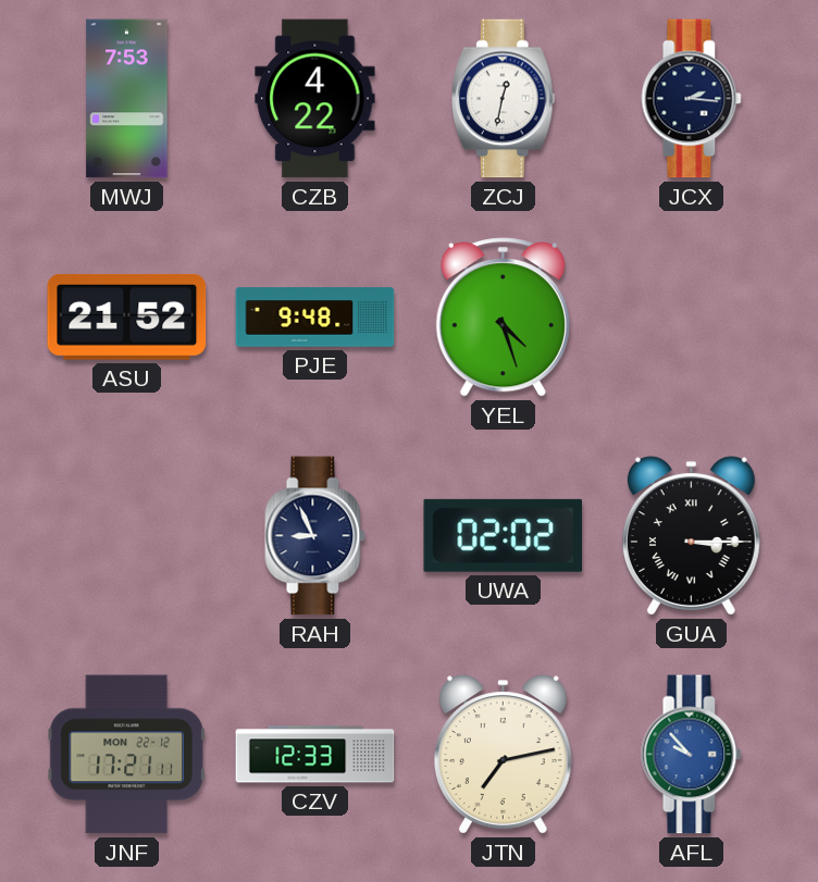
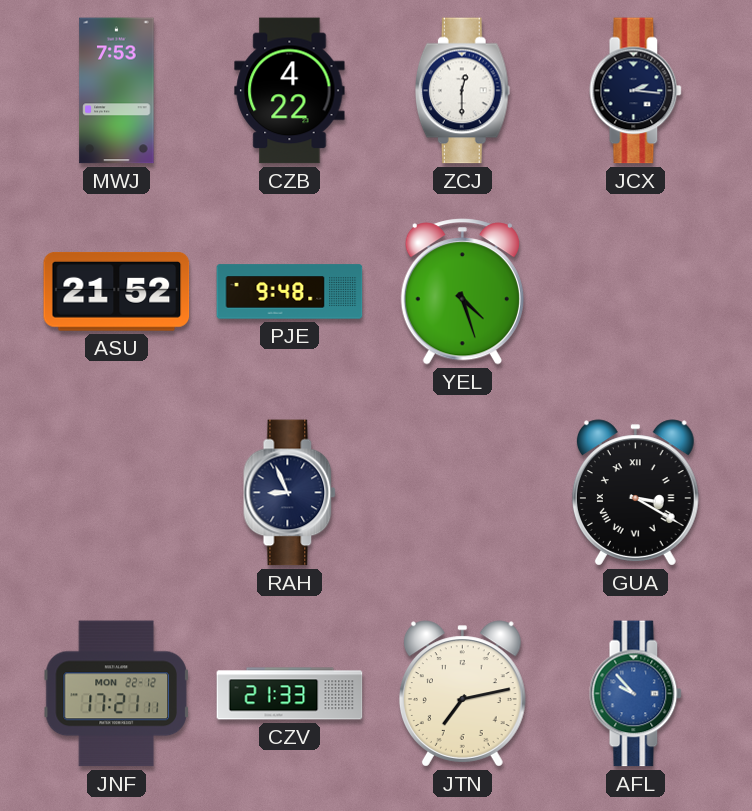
ZCJ: 12:32 -> 12:30 (462, 91)
UWA: 02:02 -> none (504, 535)
GUA: 3:15 -> 3:20 (635, 493)
CZV: 12:33 -> 21:33 (290, 694)
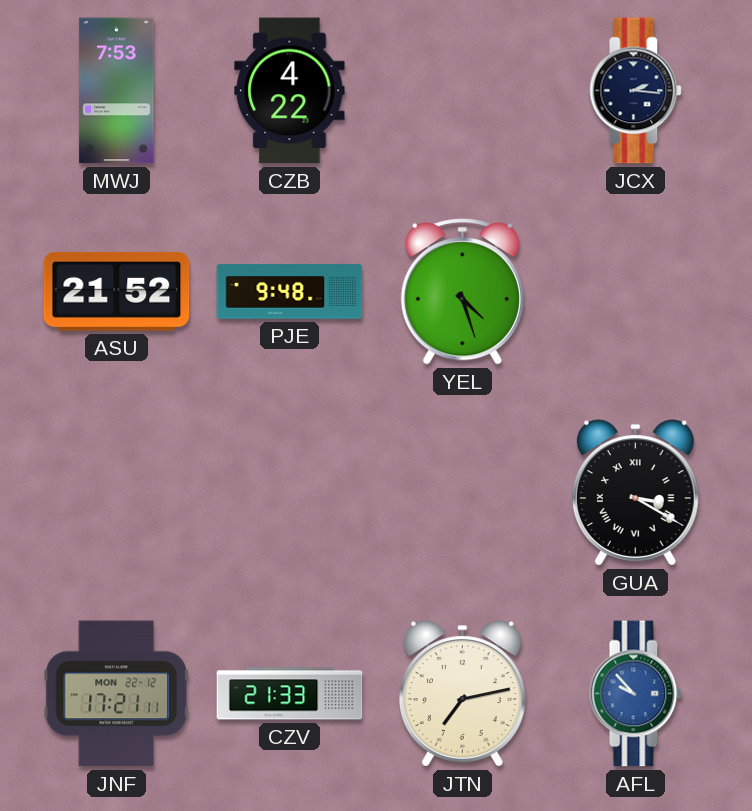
ZCJ: 12:30 -> none (462, 91)
RAH: 8:56 -> none (290, 493)
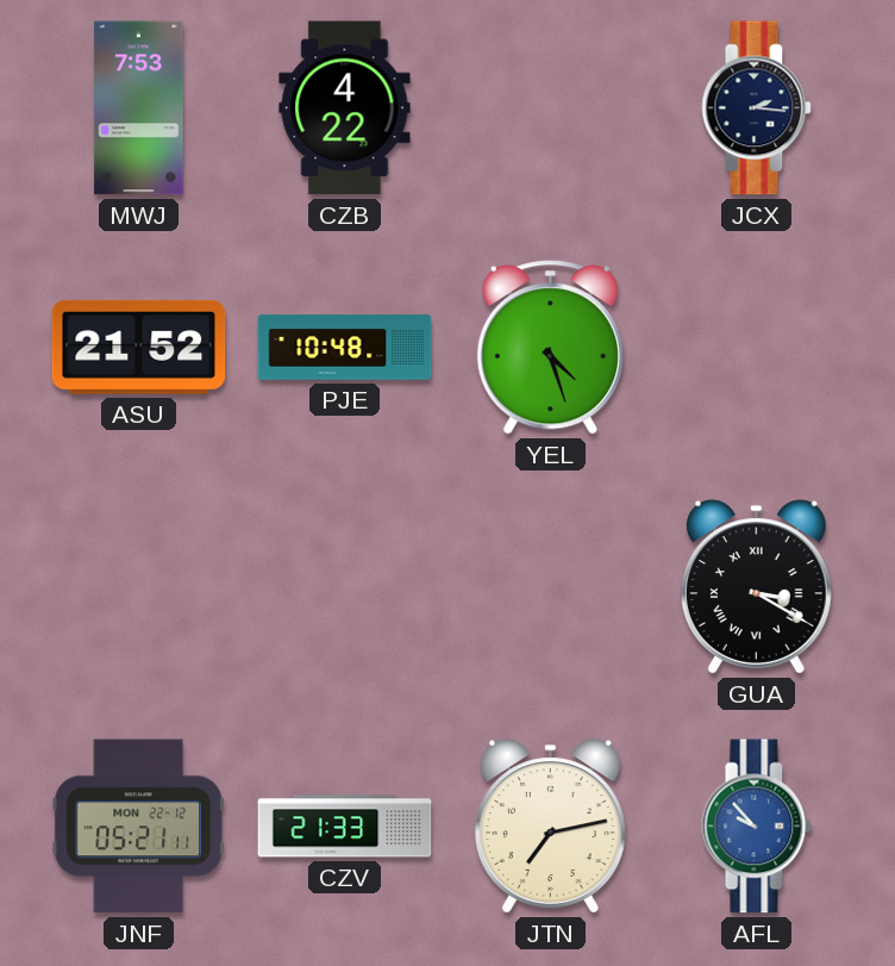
PJE: 9:48 -> 10:48 (345, 348)
JNF: 17:21 -> 05:21 (138, 827)
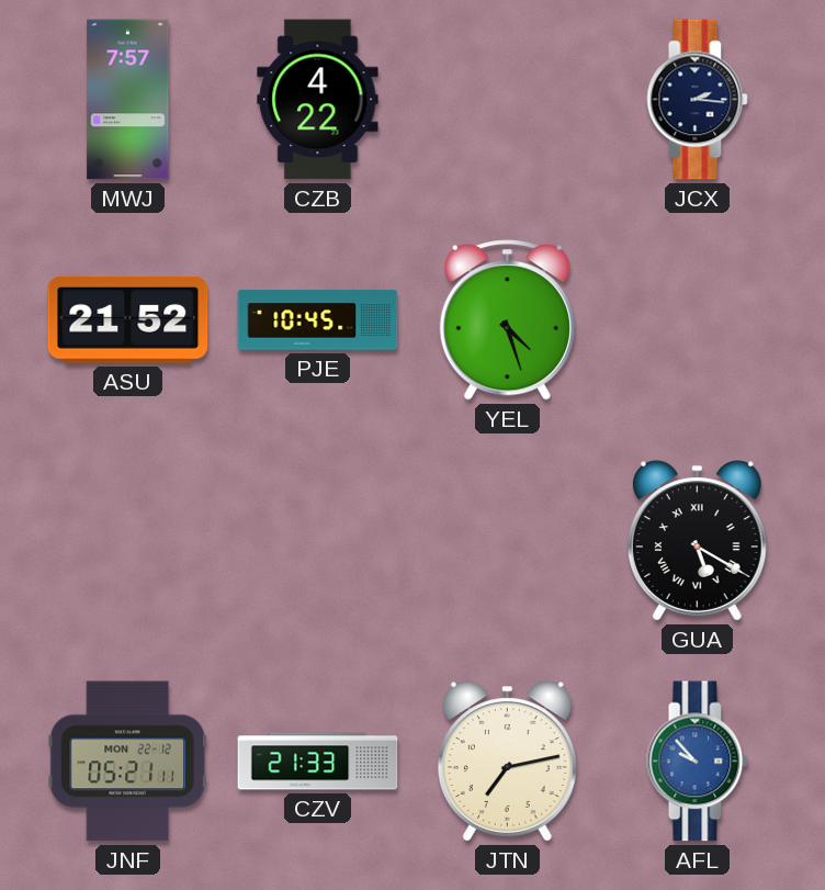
MWJ: 7:53 -> 7:57 (128, 100)
PJE: 10:48 -> 10:45 (318, 320)
GUA: 3:20 -> 5:20 (697, 541)
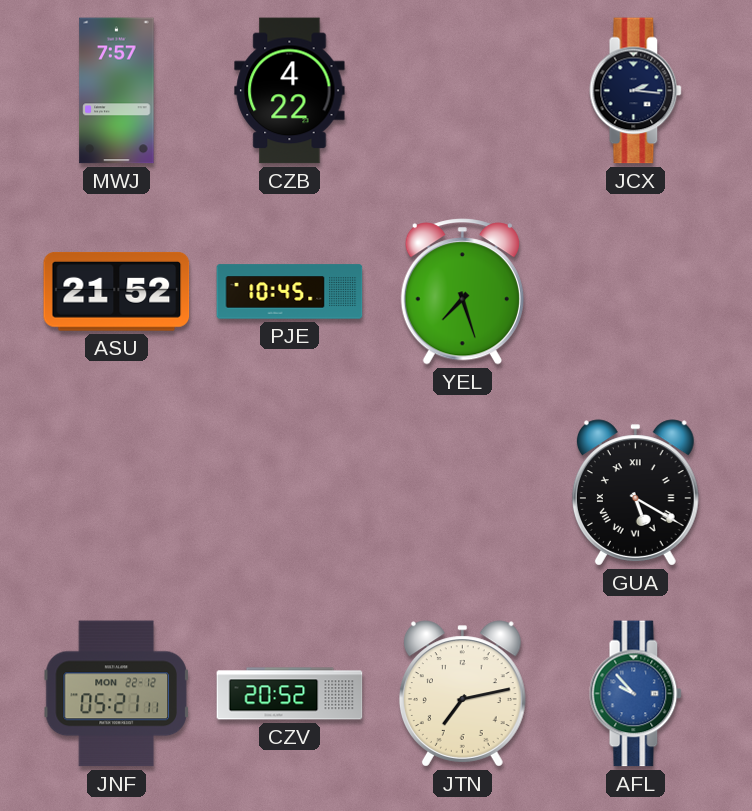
YEL: 4:27 -> 7:27 (462, 292)
CZV: 21:33 -> 20:52 (290, 694)
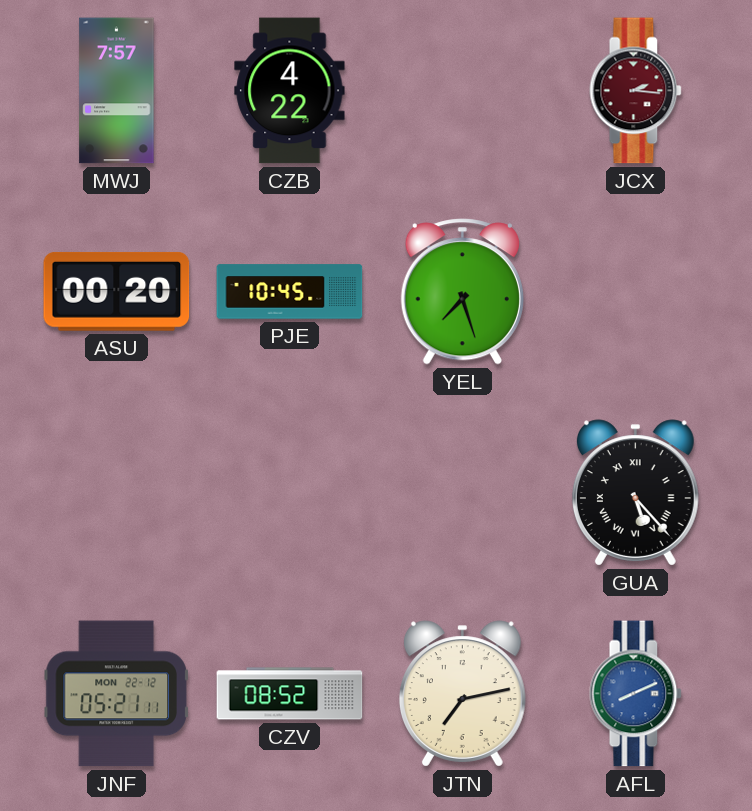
JCX dial: navy -> burgundy (636, 91)
ASU: 21:52 -> 00:20 (117, 291)
GUA: 5:20 -> 5:23 (635, 493)
CZV: 20:52 -> 08:52 (290, 694)
AFL: 9:53 -> 8:11 (636, 694)
